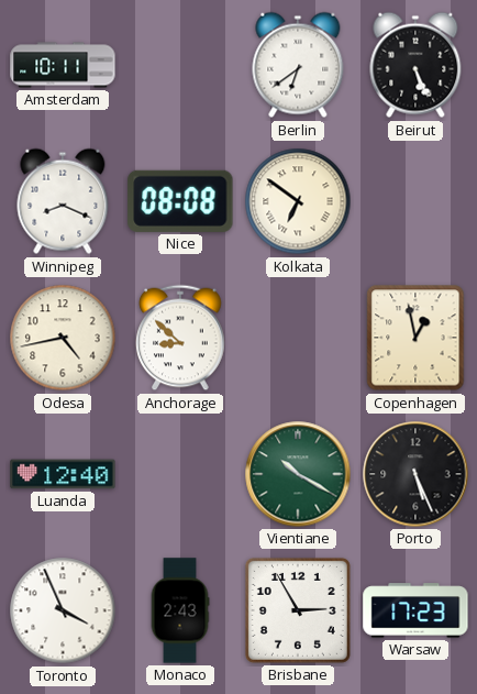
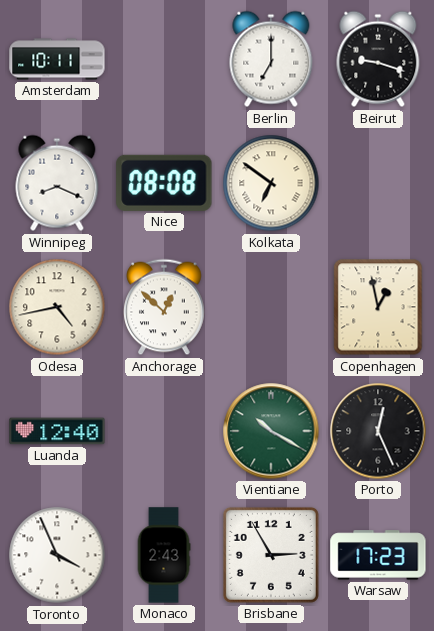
Berlin: 6:39 -> 7:00 (271, 59)
Beirut: 5:26 -> 9:18 (378, 59)
Anchorage: 8:52 -> 12:52 (164, 307)
Porto: 5:26 -> 12:26 (378, 431)
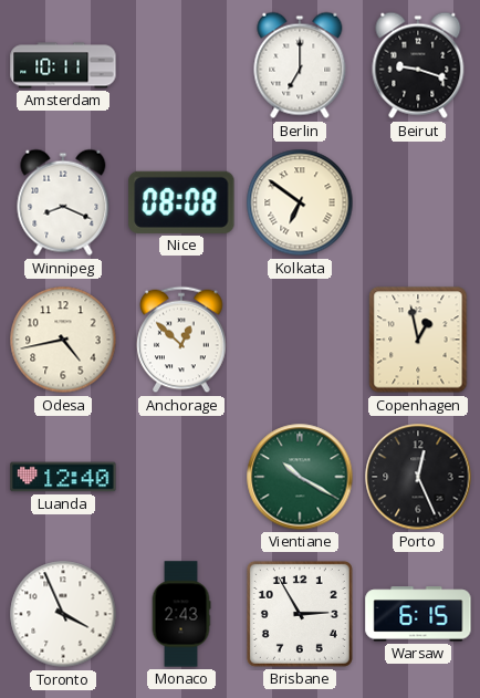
Warsaw: 17:23 -> 6:15 (418, 614)
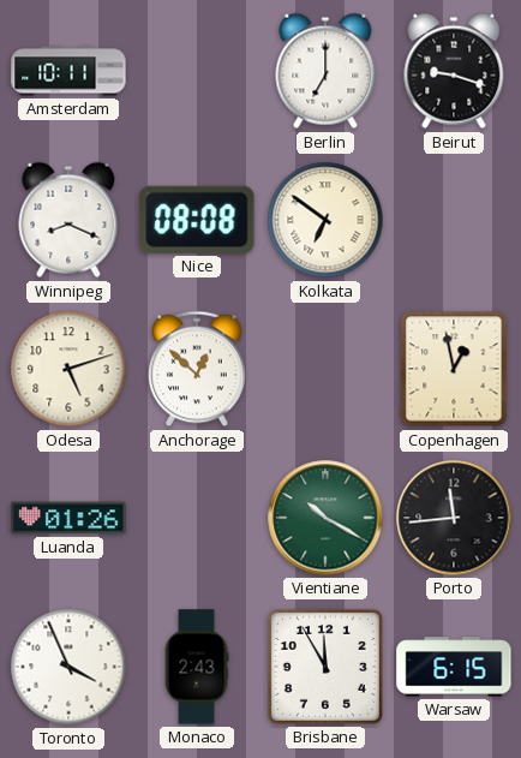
Odesa: 4:43 -> 5:12 (68, 369)
Luanda: 12:40 -> 01:26 (68, 518)
Porto: 12:26 -> 11:44 (454, 518)
Brisbane: 2:55 -> 11:55 (325, 667)
